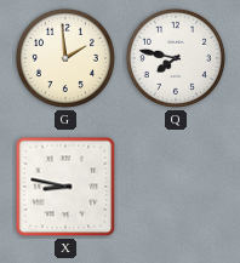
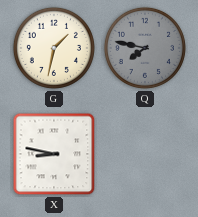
G: 1:59 -> 1:32 (54, 48)
Q dial: white -> grey (145, 48)
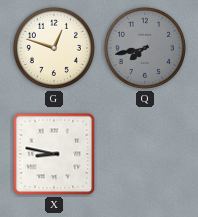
G: 1:32 -> 12:48 (54, 48)
Q: 7:47 -> 7:43 (145, 48)
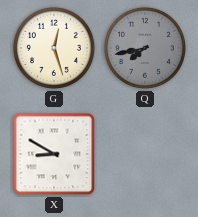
G: 12:48 -> 12:27 (54, 48)
X: 8:47 -> 8:50 (54, 154)
